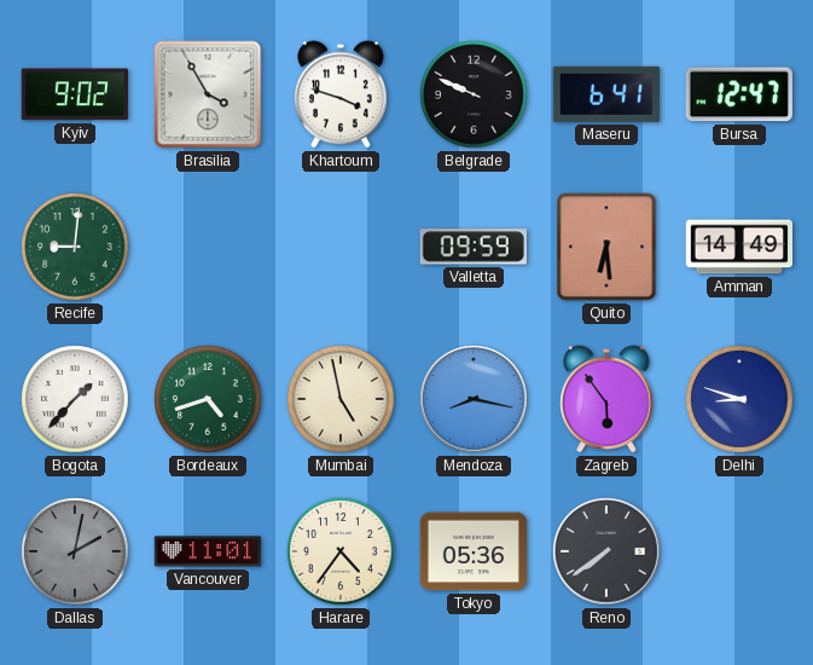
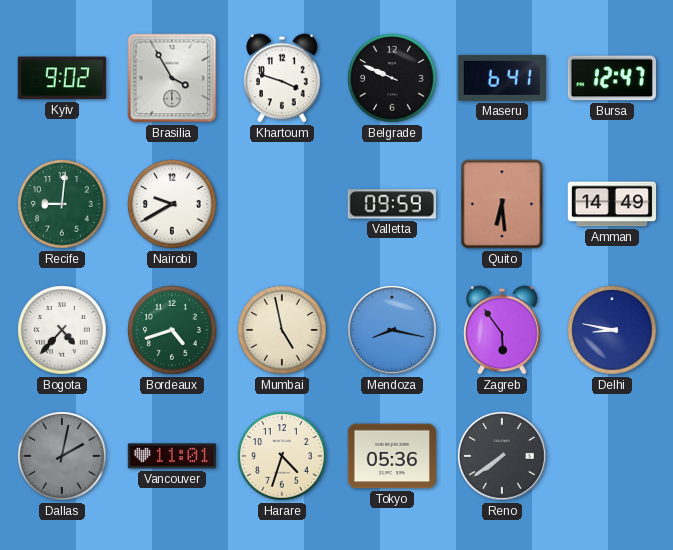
Nairobi: none -> 9:40 (172, 204)
Bogota: 1:37 -> 4:37 (62, 330)
Delhi: 8:48 -> 8:47 (612, 330)
Harare: 4:36 -> 4:33 (282, 456)
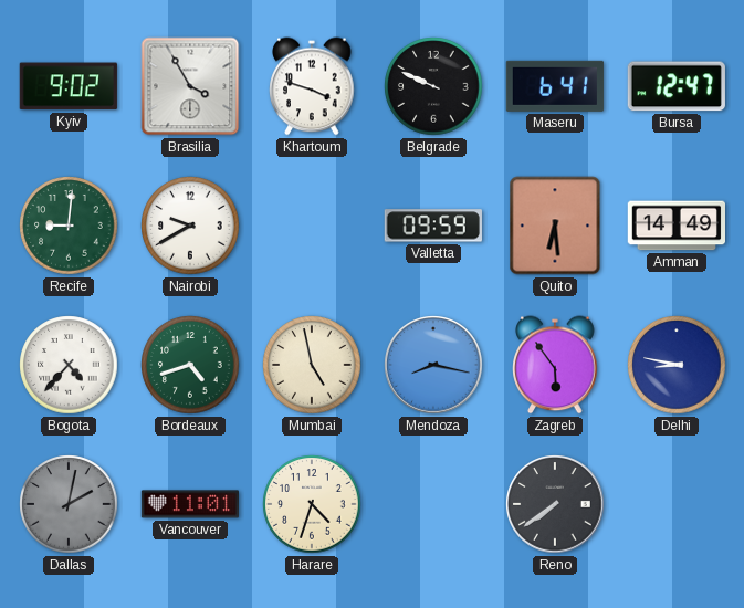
Tokyo: 05:36 -> none (391, 456)
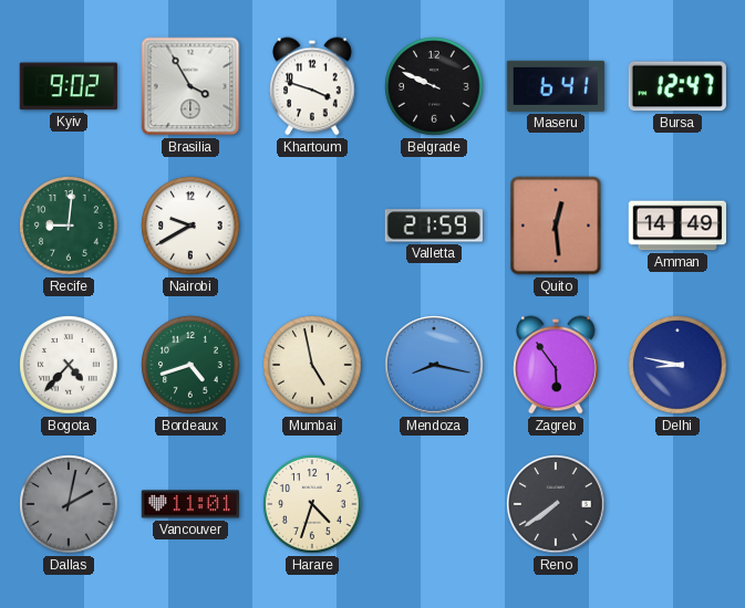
Valletta: 09:59 -> 21:59 (434, 226)
Quito: 6:29 -> 12:29 (556, 226)
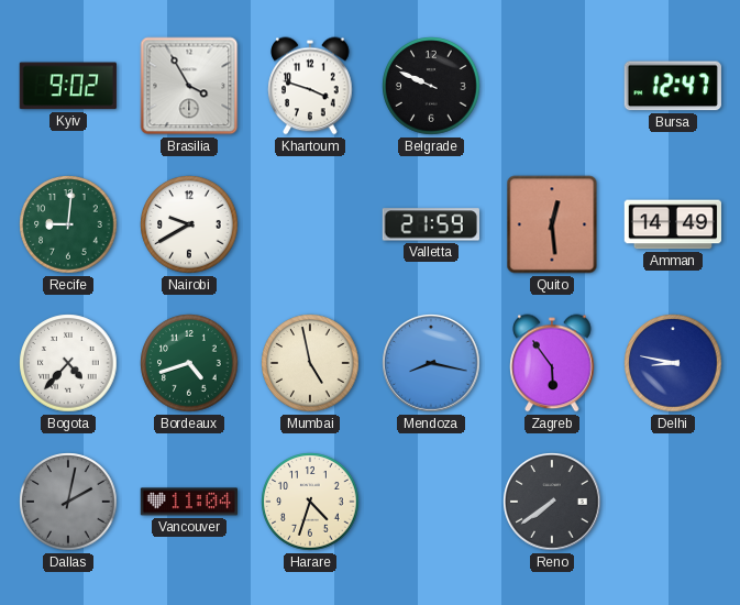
Maseru: 6:41 -> none (556, 86)
Vancouver: 11:01 -> 11:04 (188, 502)
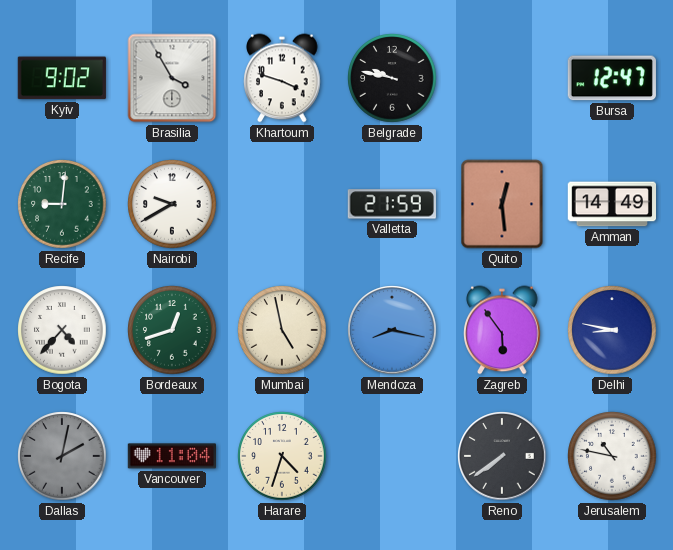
Belgrade: 9:49 -> 9:47 (392, 78)
Bordeaux: 4:42 -> 12:42 (172, 330)
Jerusalem: none -> 10:47 (612, 456)
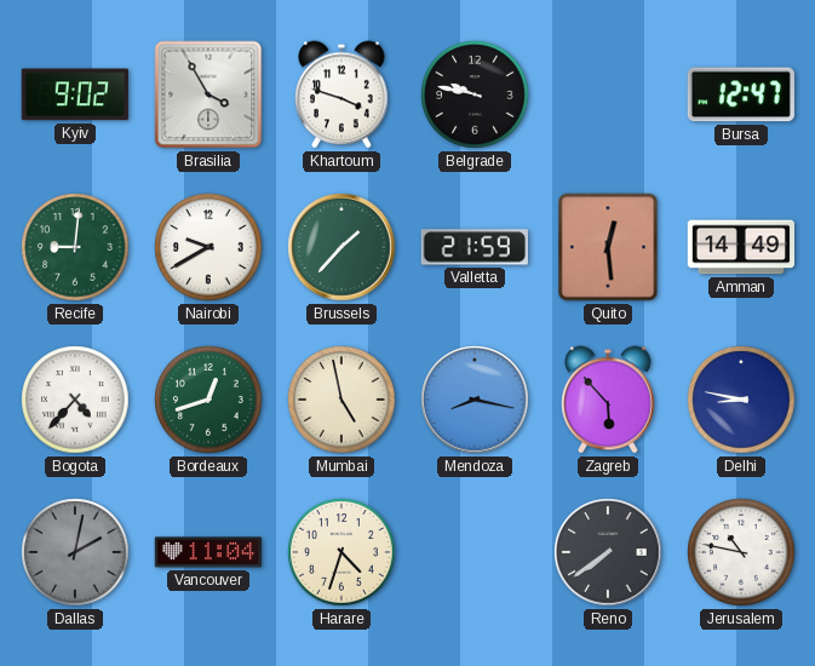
Brussels: none -> 1:37 (342, 247)
Zagreb: 5:54 -> 5:53 (608, 400)
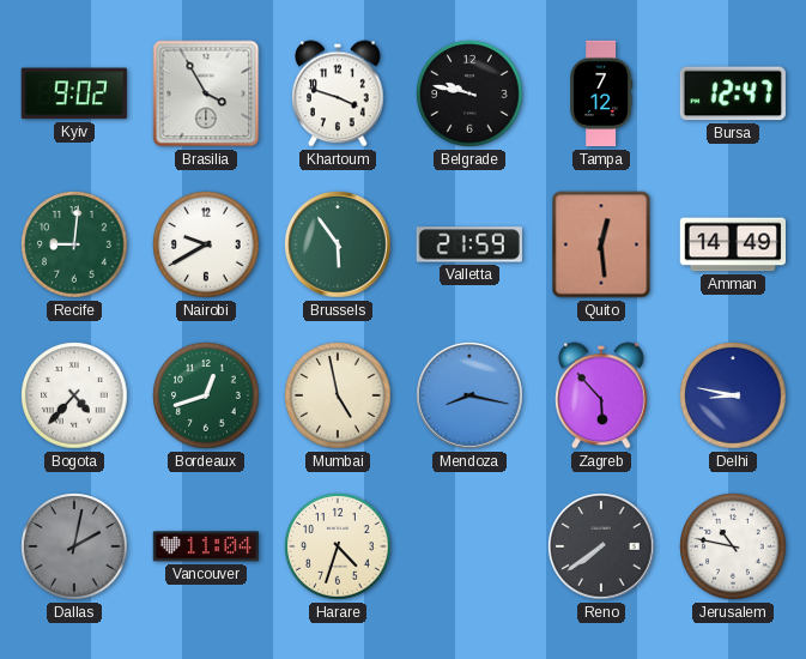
Tampa: none -> 7:12 (601, 93)
Brussels: 1:37 -> 5:54 (338, 244)
